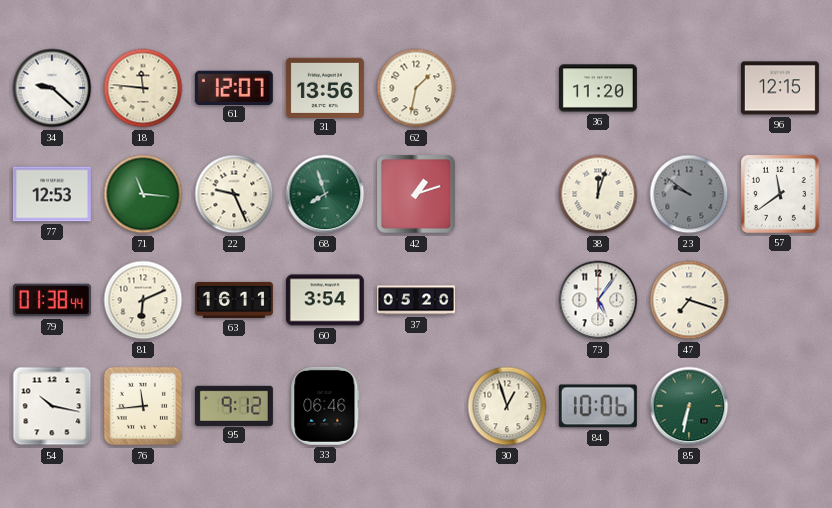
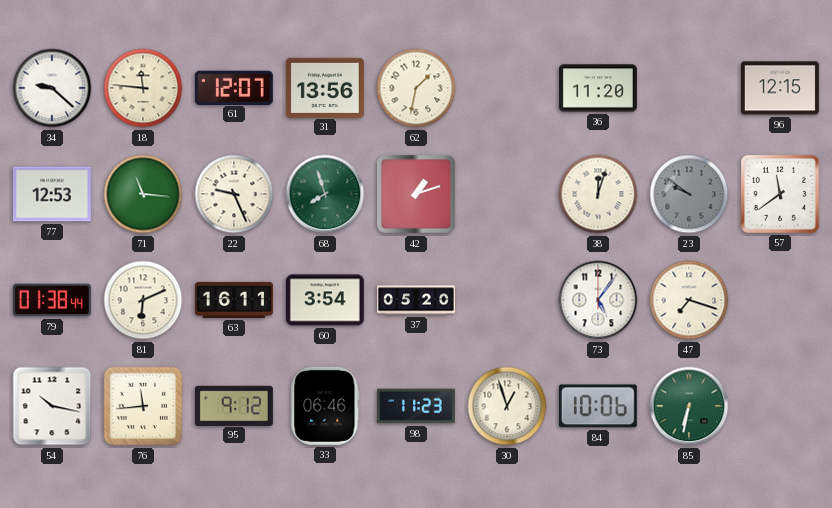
98: none -> 11:23 (416, 406)
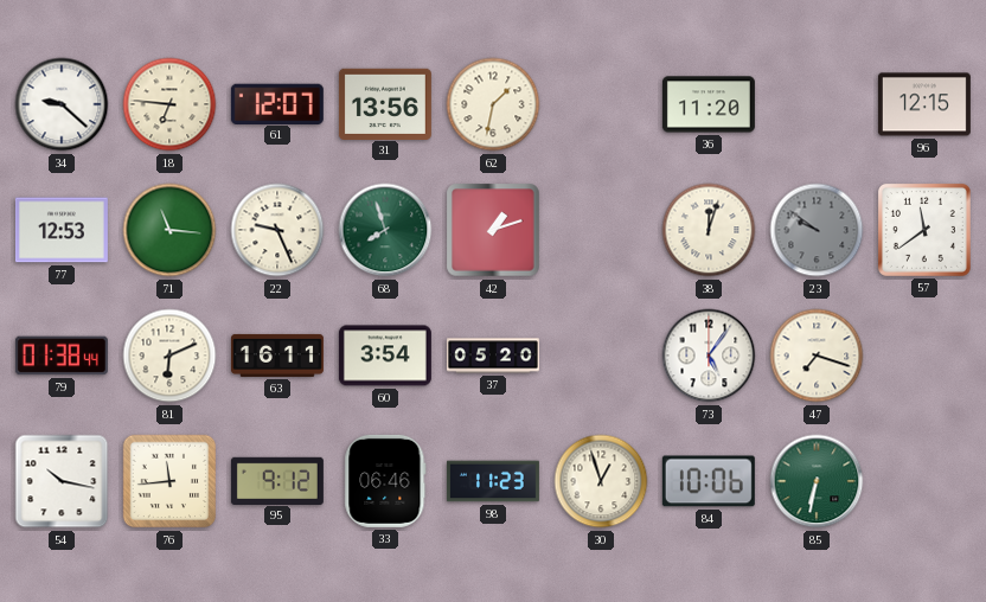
18: 11:46 -> 6:46 (169, 104)
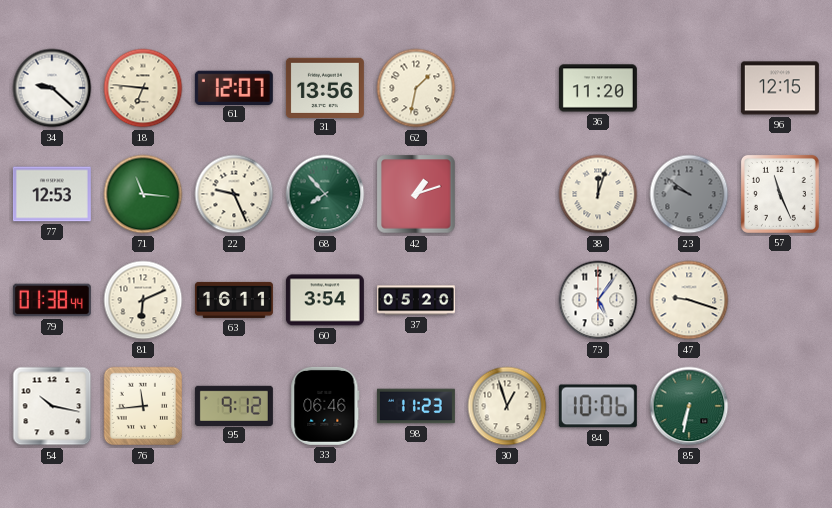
68: 7:57 -> 7:53 (325, 194)
57: 11:39 -> 11:26 (780, 194)
47: 7:18 -> 9:18 (689, 300)
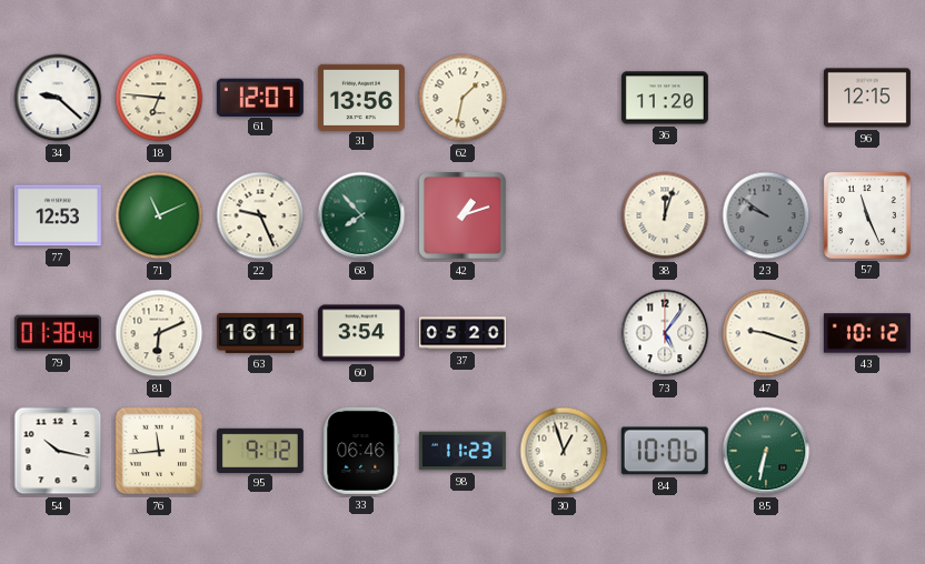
71: 11:16 -> 11:11 (159, 215)
43: none -> 10:12 (867, 333)
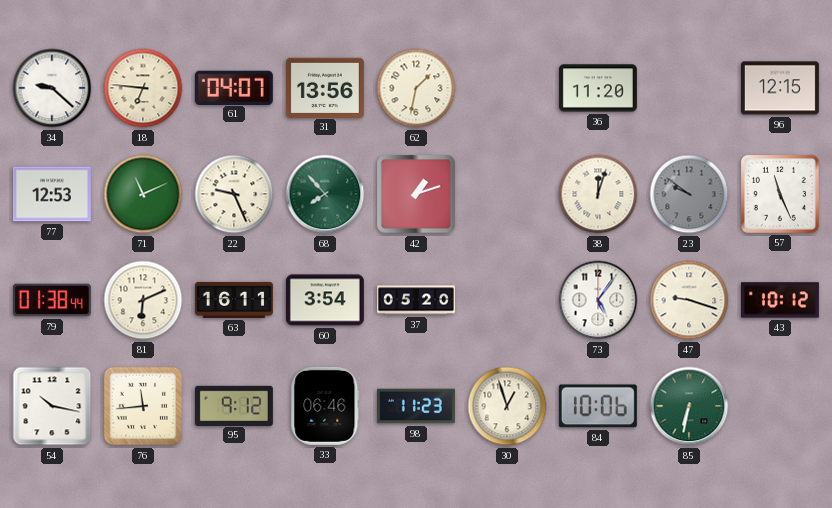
61: 12:07 -> 04:07 (234, 87)
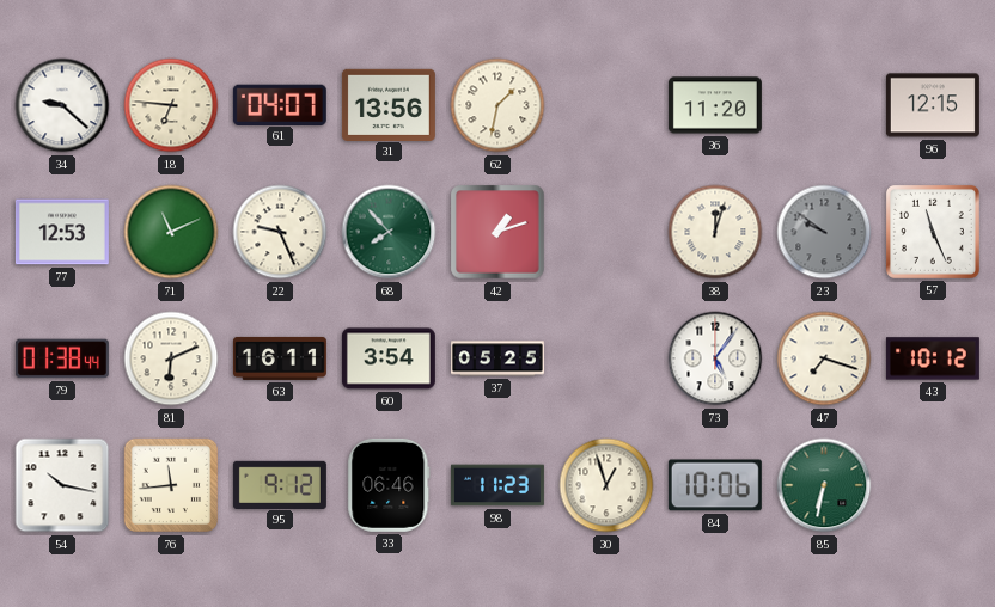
37: 05:20 -> 05:25 (497, 358)
47: 9:18 -> 7:18 (824, 358)
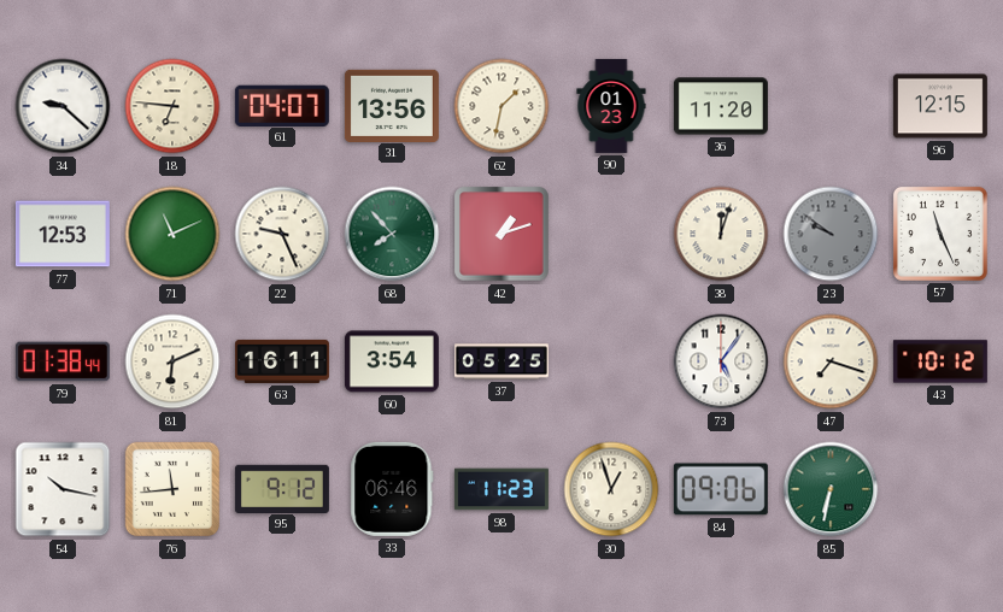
90: none -> 01:23 (611, 106)
84: 10:06 -> 09:06 (721, 489)
